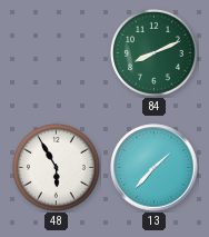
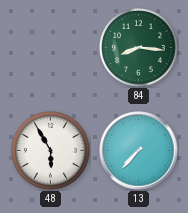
84: 8:11 -> 8:16 (139, 48)
13: 1:37 -> 7:37 (139, 151)
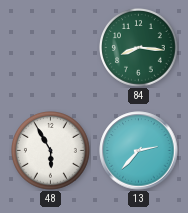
13: 7:37 -> 2:37 (139, 151)
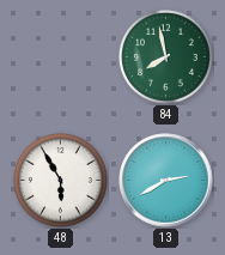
84: 8:16 -> 7:58 (166, 57)
13: 2:37 -> 2:40 (166, 181)
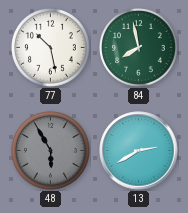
77: none -> 10:28 (51, 48)
48 dial: white -> grey (51, 151)
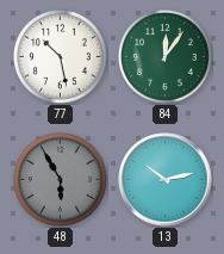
84: 7:58 -> 12:06 (166, 57)
13: 2:40 -> 10:13 (166, 180)
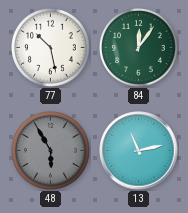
13: 10:13 -> 11:13 (139, 151)
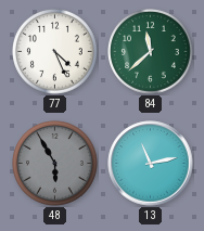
77: 10:28 -> 4:26 (55, 52)
84: 12:06 -> 11:38 (151, 52)
